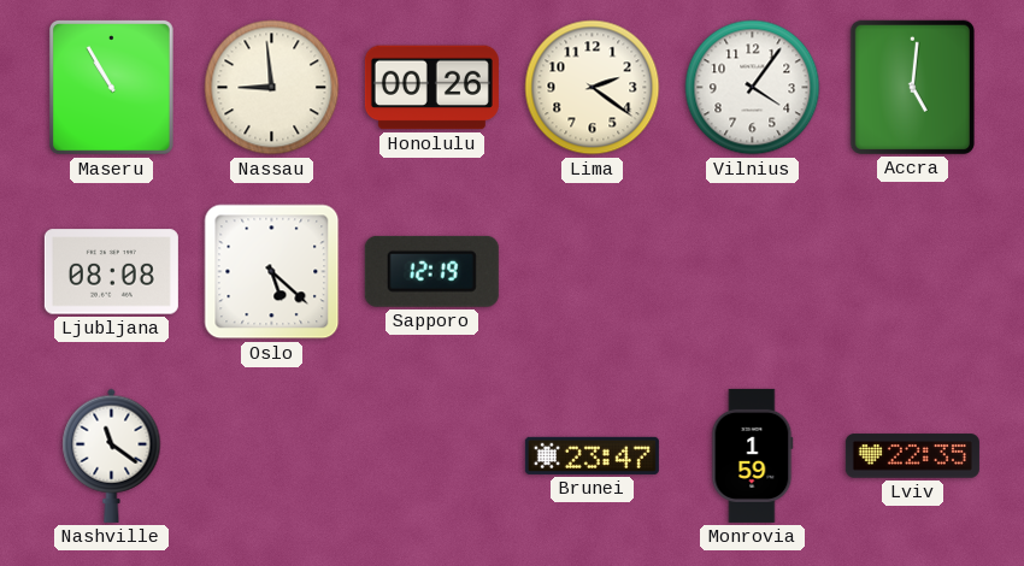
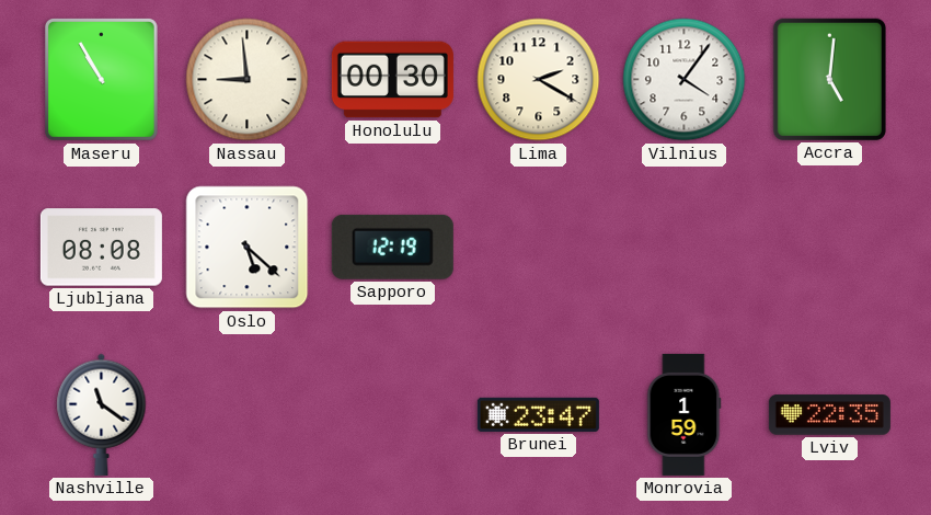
Honolulu: 00:26 -> 00:30 (392, 80)
Lima: 2:21 -> 2:20 (539, 80)
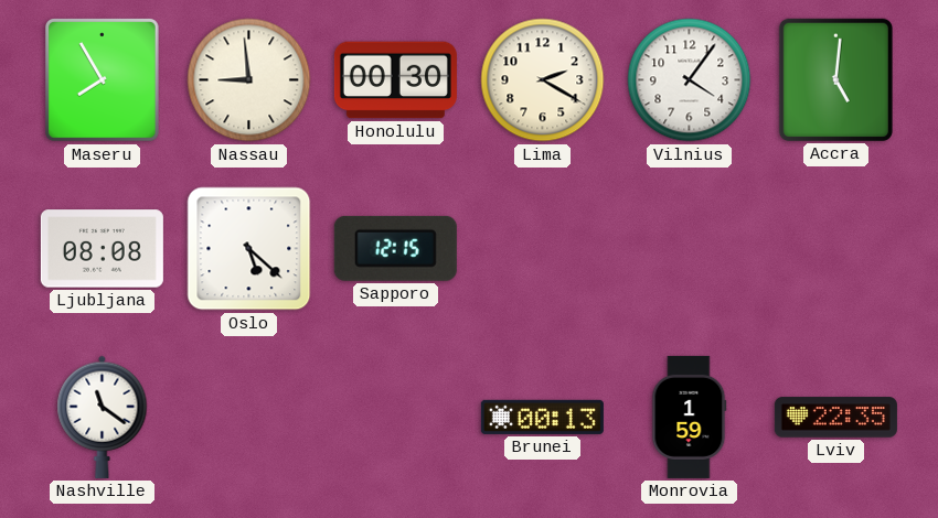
Maseru: 10:55 -> 7:55 (102, 80)
Sapporo: 12:19 -> 12:15 (395, 248)
Brunei: 23:47 -> 00:13 (542, 417)
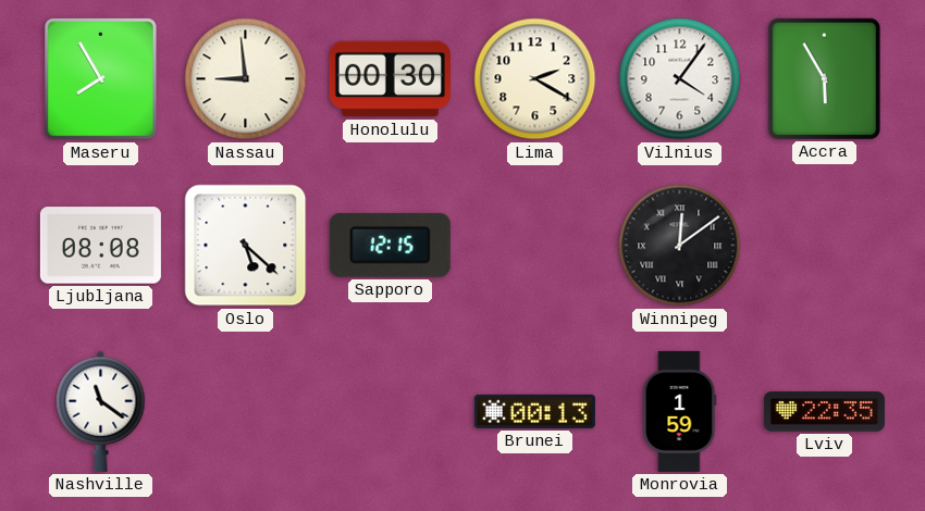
Accra: 5:01 -> 5:55 (824, 78)
Winnipeg: none -> 12:09 (680, 246)
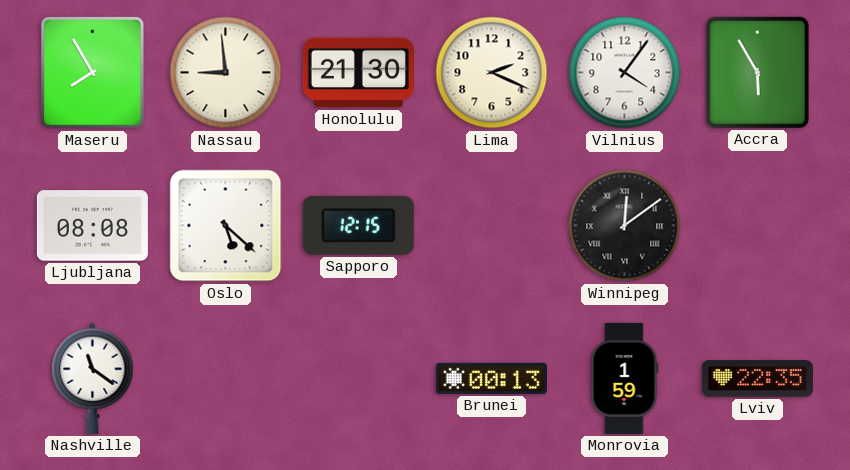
Honolulu: 00:30 -> 21:30 (358, 73)
Lima: 2:20 -> 2:19 (492, 73)
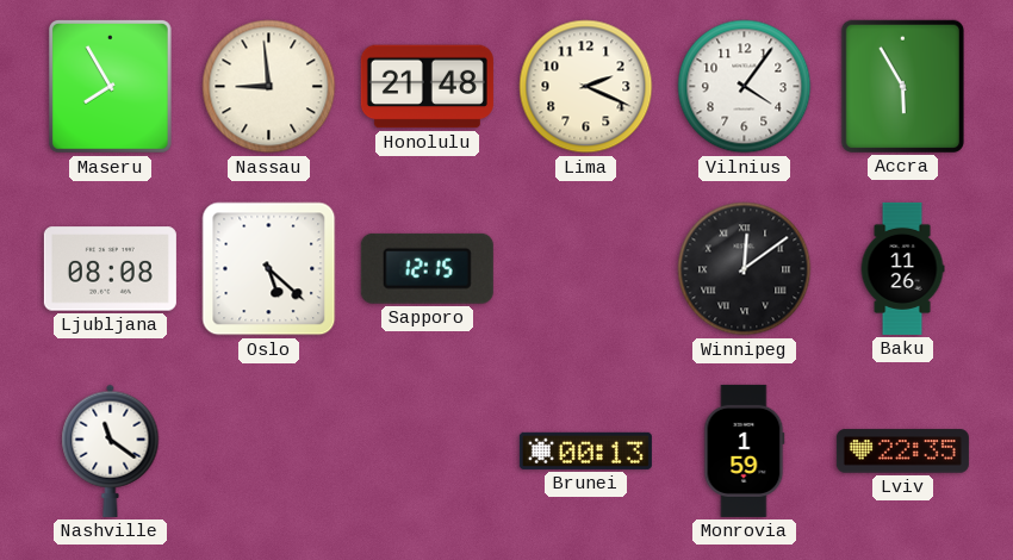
Honolulu: 21:30 -> 21:48 (427, 87)
Baku: none -> 11:26 (902, 268)
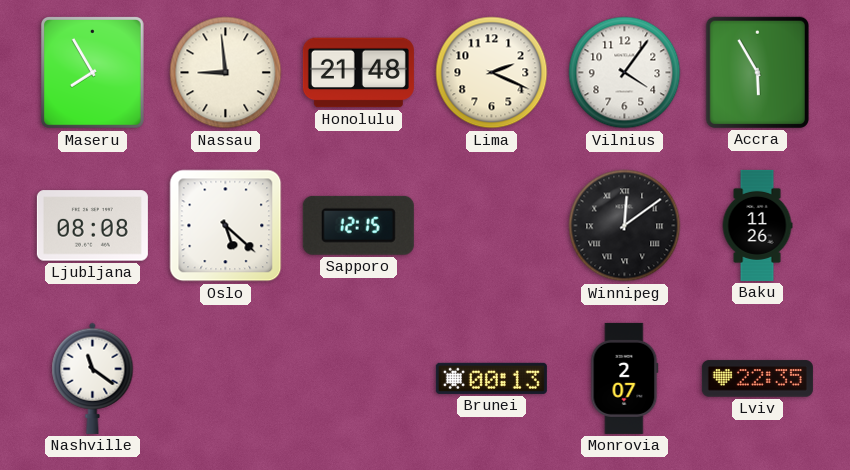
Monrovia: 1:59 -> 2:07 (625, 378)
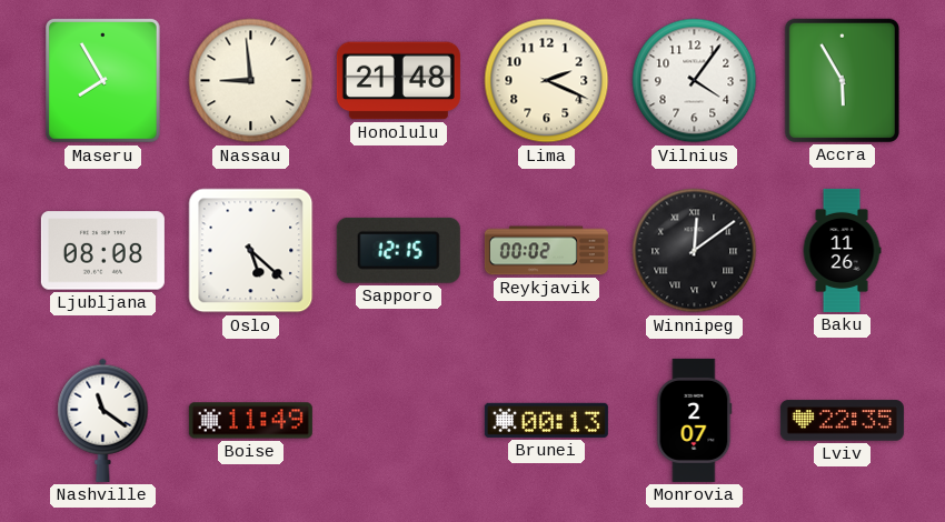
Reykjavik: none -> 00:02 (546, 251)
Boise: none -> 11:49 (250, 421)
